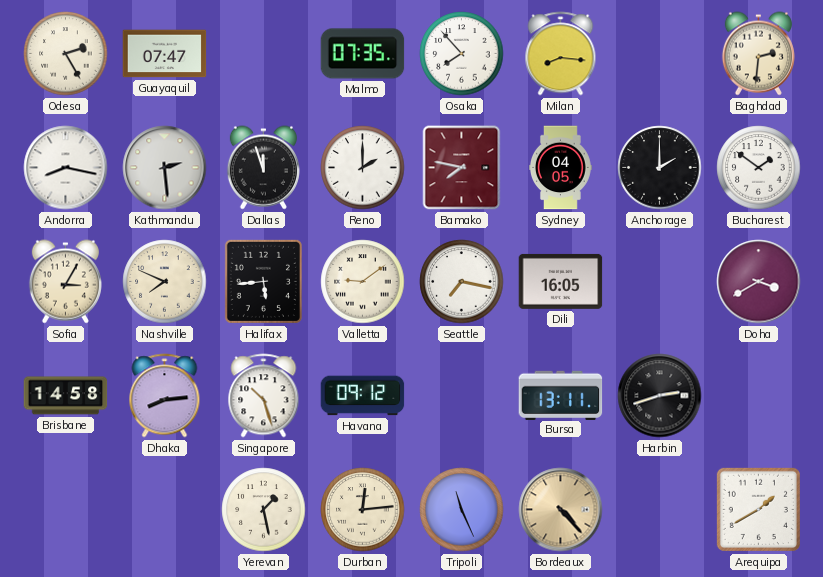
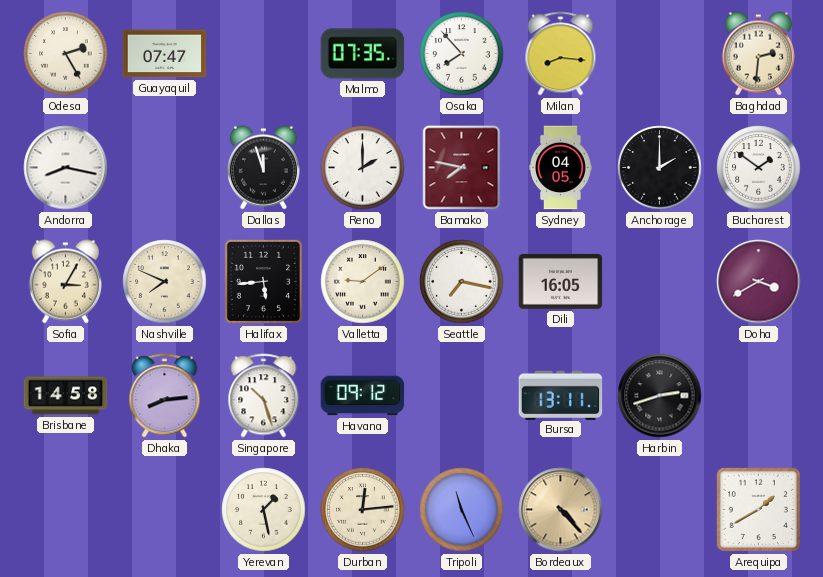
Kathmandu: 2:29 -> none (165, 168)
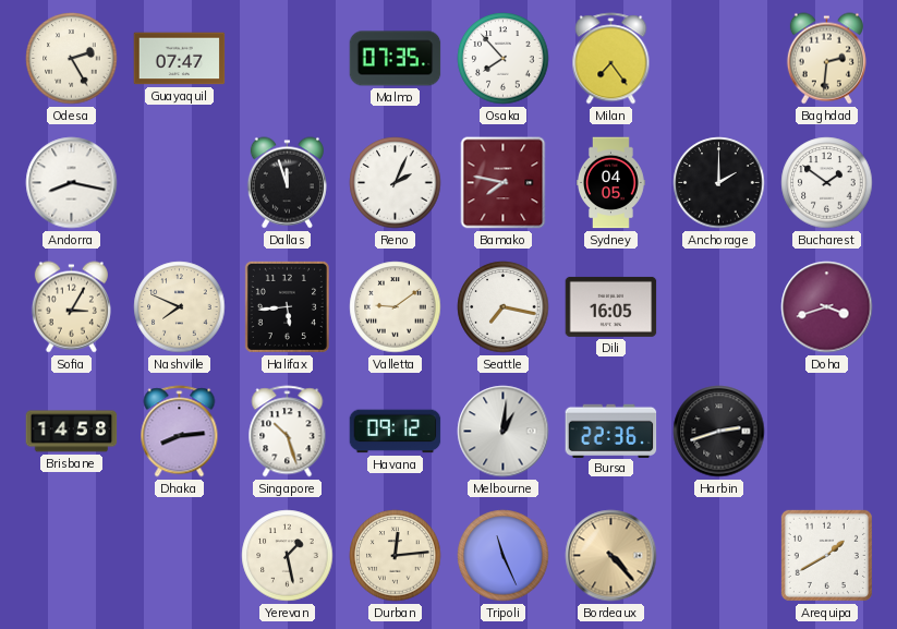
Milan: 8:16 -> 7:24 (611, 59)
Reno: 2:00 -> 2:04 (396, 183)
Doha: 3:40 -> 3:42 (827, 307)
Melbourne: none -> 1:01 (504, 432)
Bursa: 13:11 -> 22:36 (611, 431)
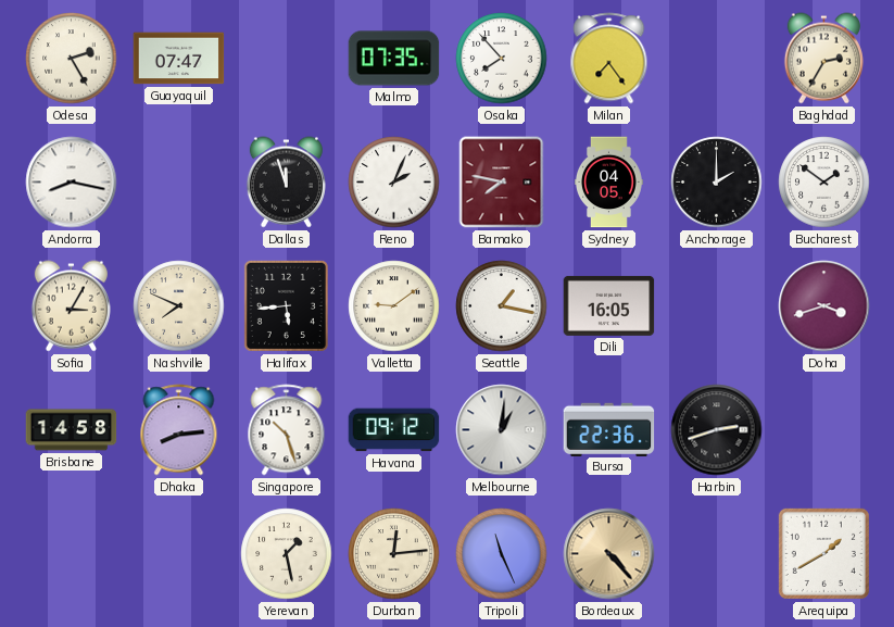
Baghdad: 2:31 -> 2:35 (823, 59)
Seattle: 7:17 -> 1:17 (502, 306)
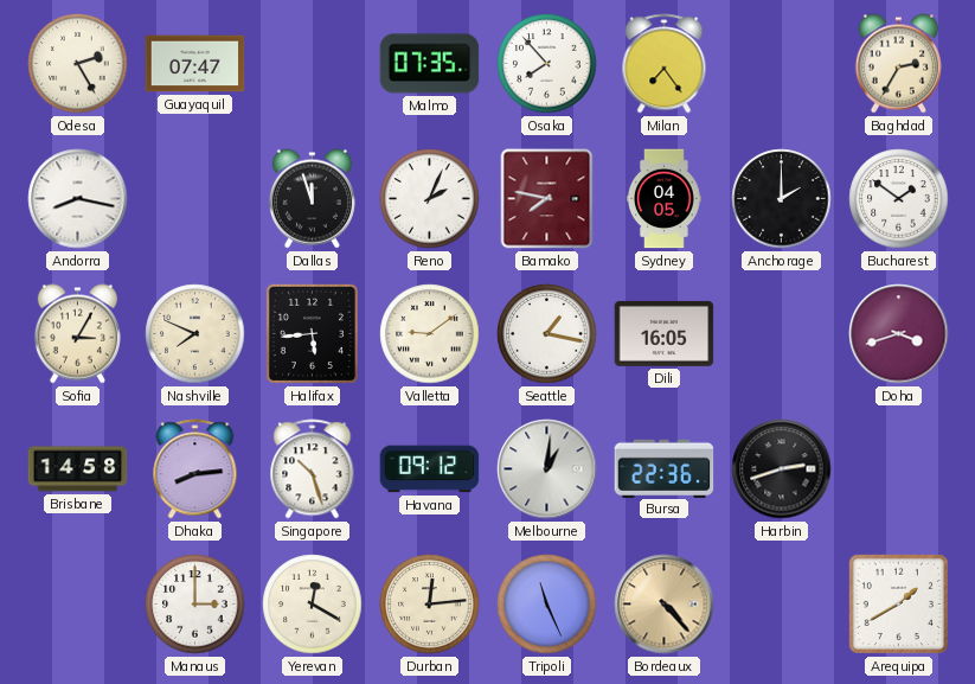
Manaus: none -> 3:00 (195, 605)
Yerevan: 1:28 -> 12:20 (313, 605)
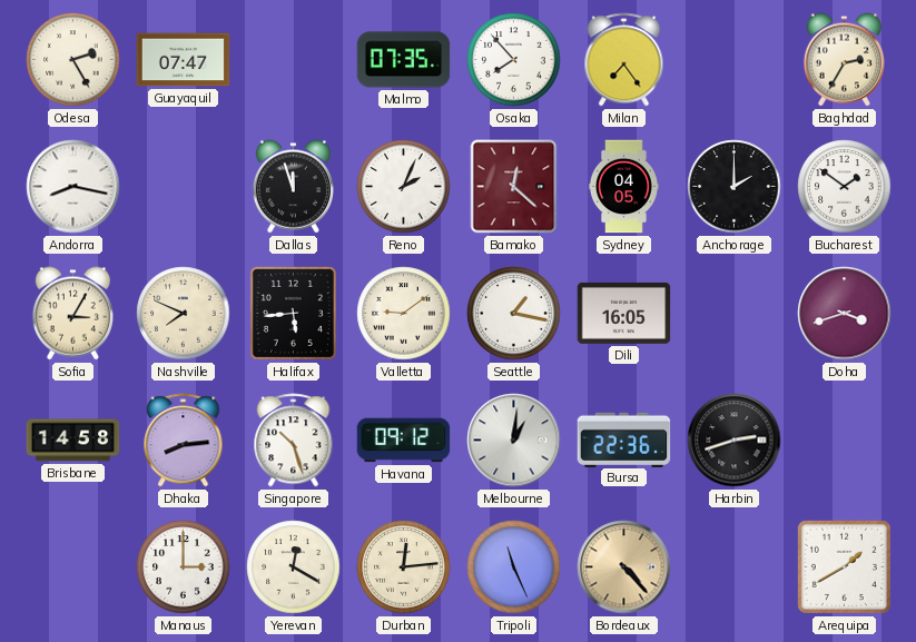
Bamako: 7:47 -> 12:22 (514, 187)
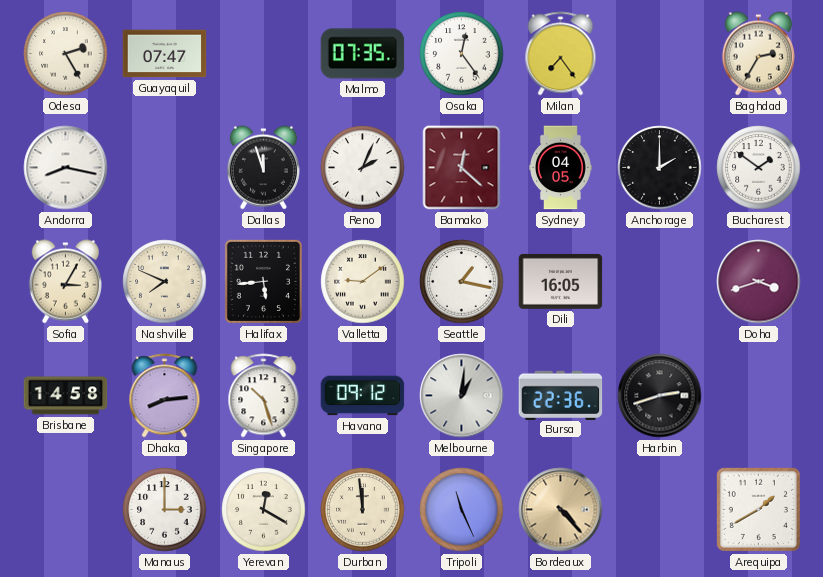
Osaka: 7:53 -> 12:24 (462, 54)
Durban: 12:14 -> 11:59 (363, 510)
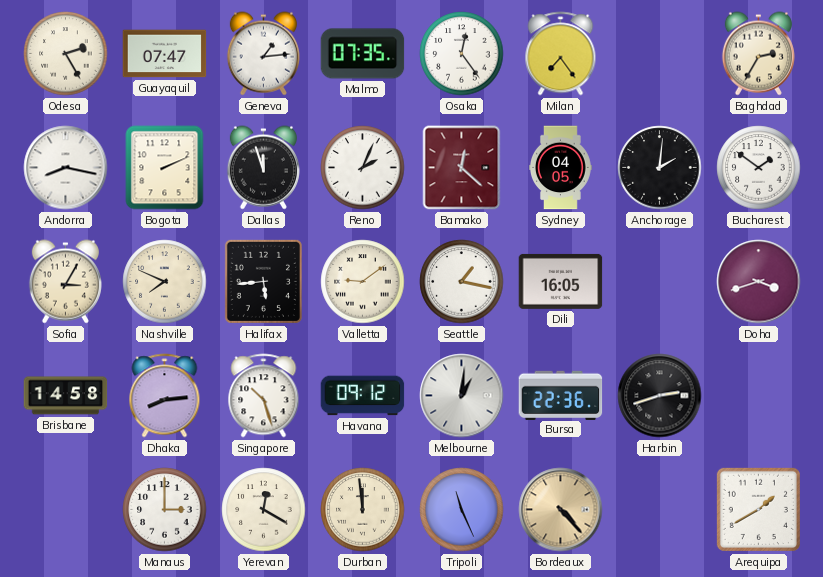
Geneva: none -> 1:14 (263, 54)
Bogota: none -> 2:11 (165, 168)
Anchorage: 2:00 -> 2:01 (660, 168)
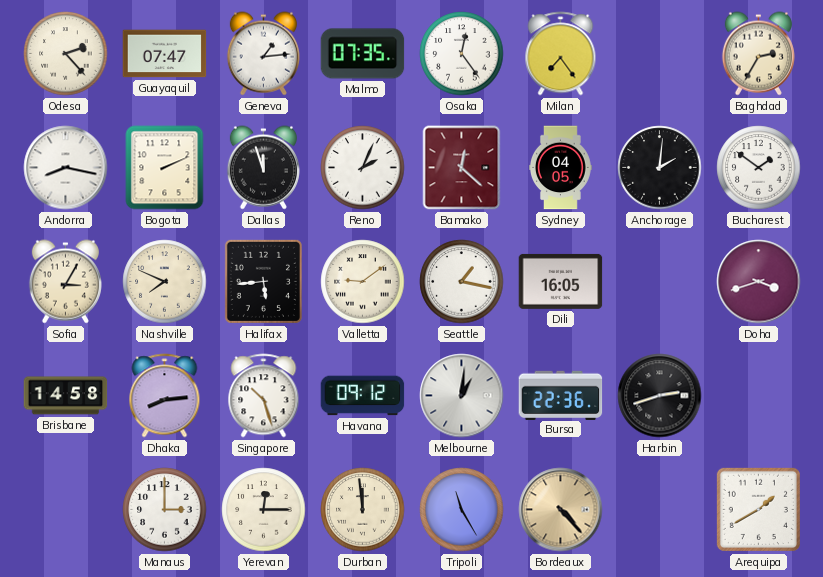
Odesa: 2:25 -> 2:23 (66, 54)
Yerevan: 12:20 -> 12:15 (264, 510)
Tripoli: 11:26 -> 11:25 (462, 510)
